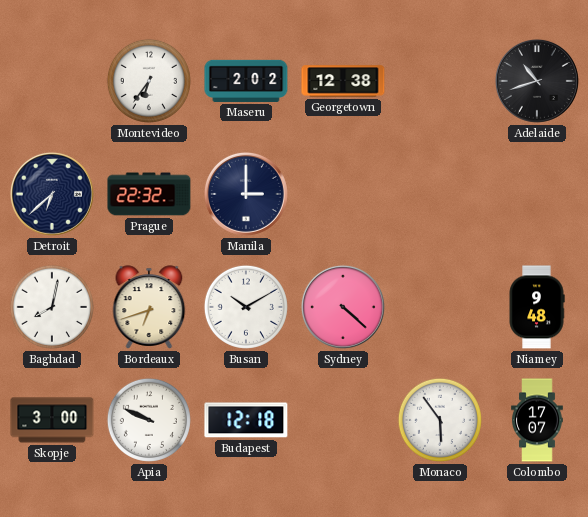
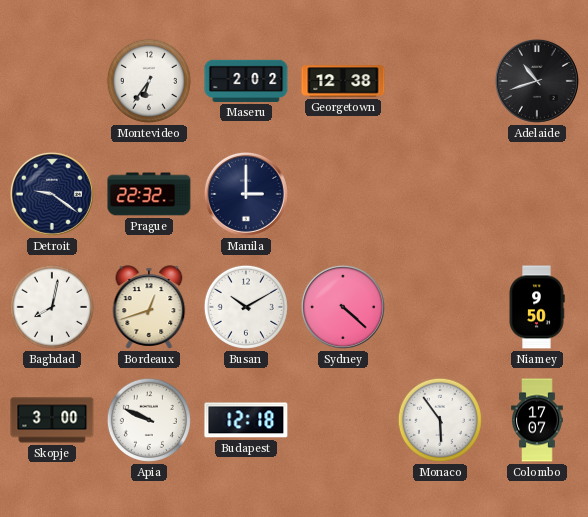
Detroit: 6:38 -> 9:21 (52, 194)
Bordeaux: 6:42 -> 12:42 (149, 307)
Niamey: 9:48 -> 9:50 (537, 307)
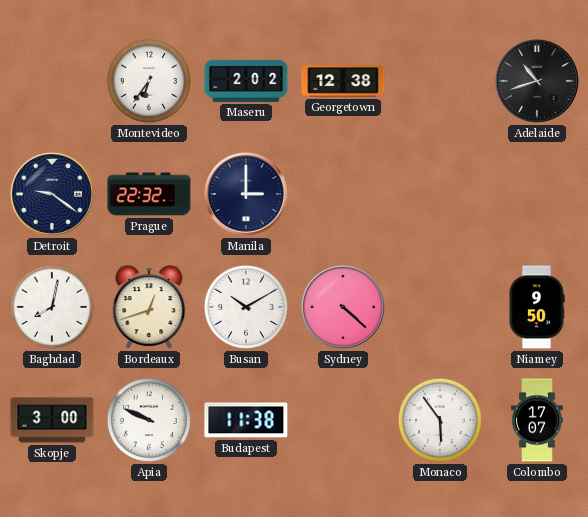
Budapest: 12:18 -> 11:38 (246, 420)
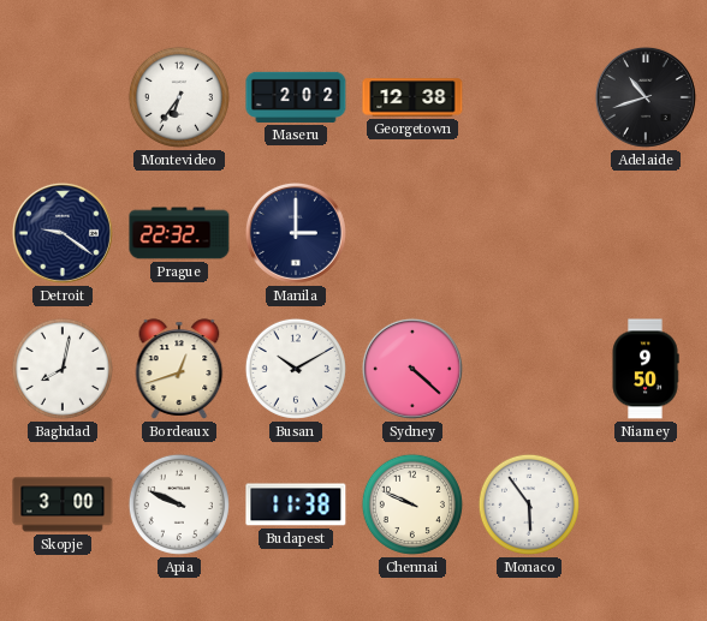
Chennai: none -> 9:49 (412, 504)
Colombo: 17:07 -> none (537, 420)
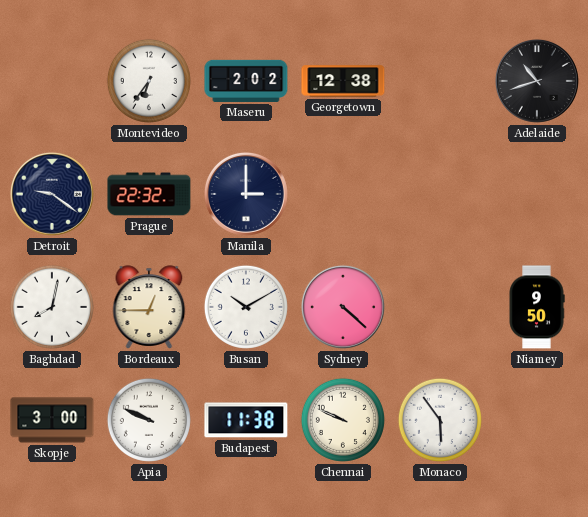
Bordeaux: 12:42 -> 12:45 (149, 307)
